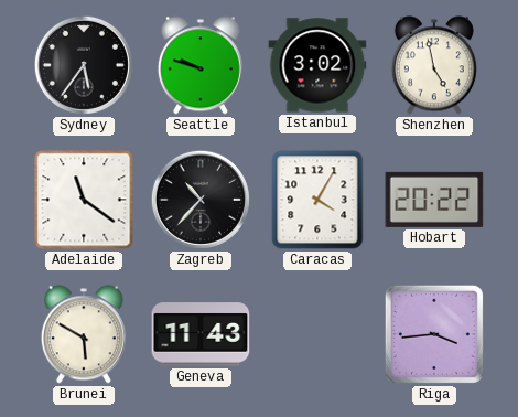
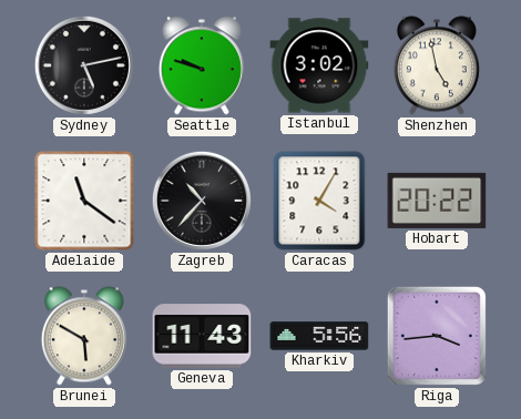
Sydney: 5:36 -> 5:13 (84, 65)
Kharkiv: none -> 5:56 (319, 336)
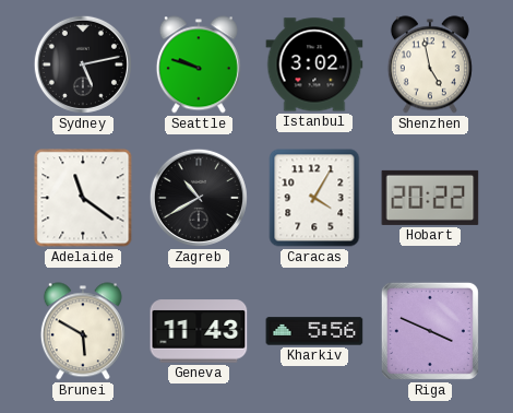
Zagreb: 10:37 -> 10:40 (199, 198)
Riga: 3:44 -> 3:49 (430, 331)
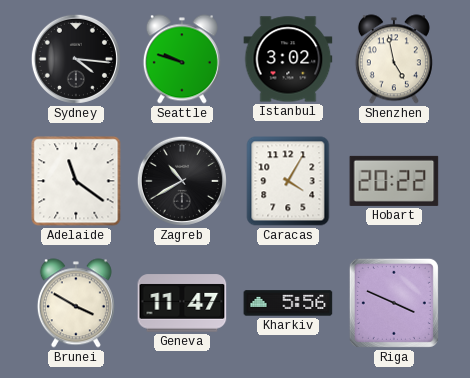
Sydney: 5:13 -> 4:16 (76, 59)
Brunei: 5:50 -> 3:50 (76, 303)
Geneva: 11:43 -> 11:47 (182, 303)
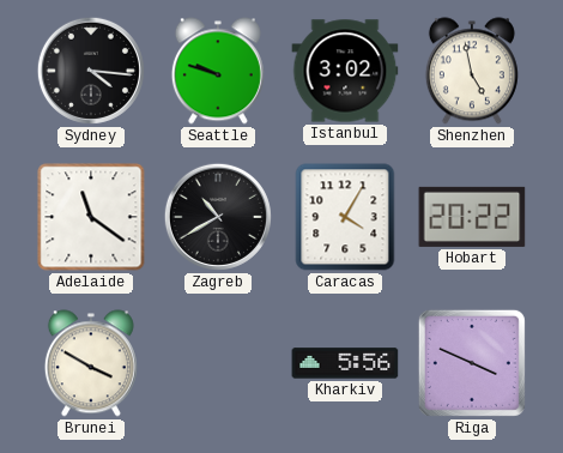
Geneva: 11:47 -> none (182, 303)
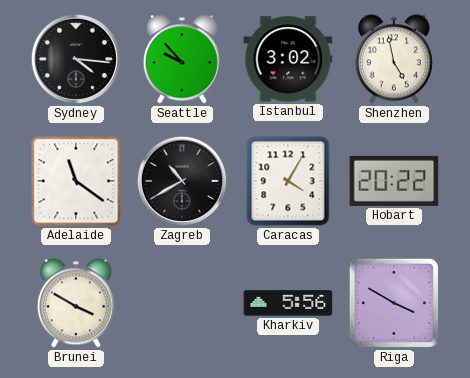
Seattle: 9:48 -> 9:53 (182, 59)
Riga: 3:49 -> 3:50 (394, 303)
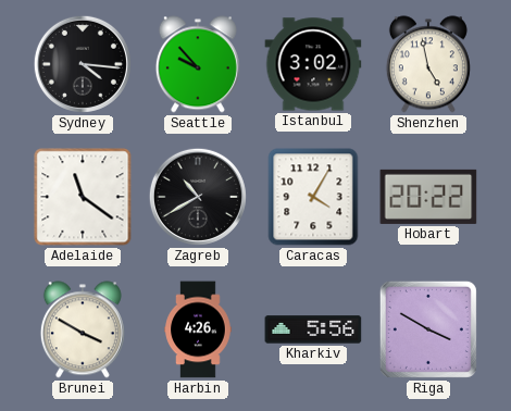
Harbin: none -> 4:26 (198, 329)
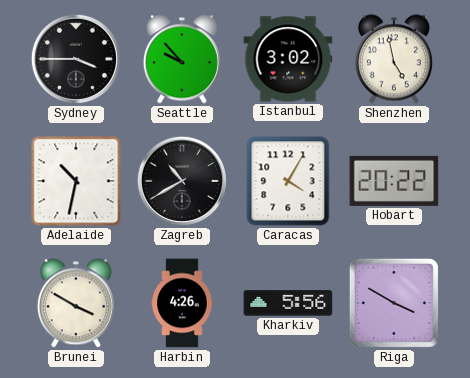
Sydney: 4:16 -> 3:45 (76, 59)
Adelaide: 11:21 -> 10:32 (76, 181)
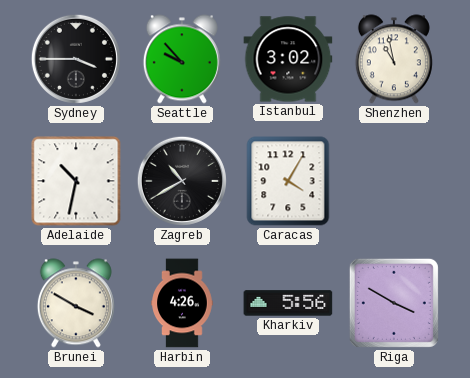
Shenzhen: 4:58 -> 10:58 (394, 59)
Hobart: 20:22 -> none (394, 181)
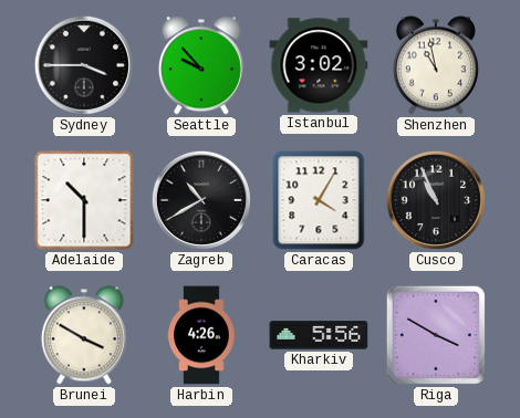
Adelaide: 10:32 -> 10:30 (84, 200)
Cusco: none -> 10:56 (436, 200)
